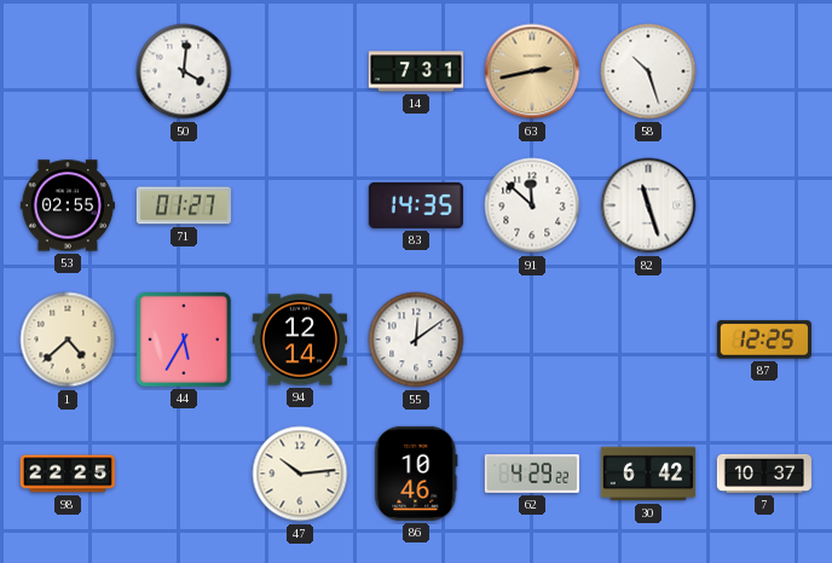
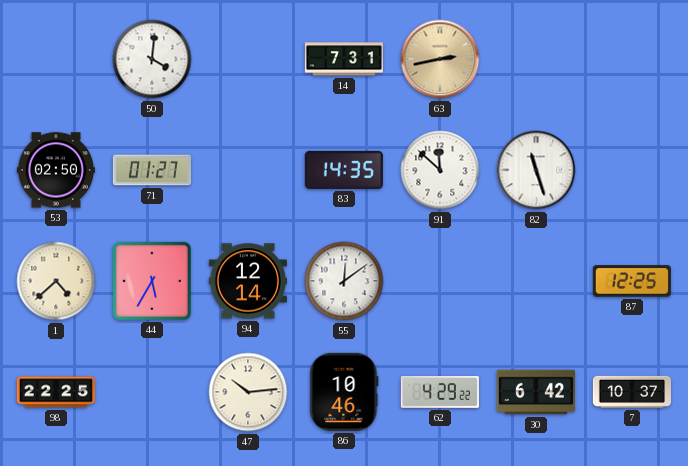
58: 10:27 -> none (648, 71)
53: 02:55 -> 02:50 (56, 170)
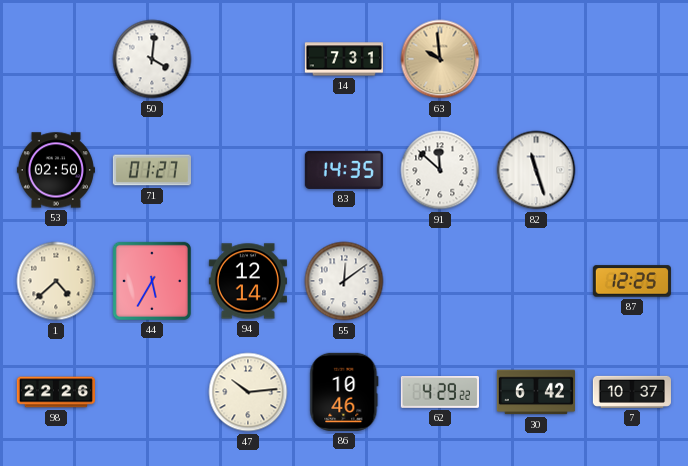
63: 2:43 -> 9:59 (440, 59)
98: 22:25 -> 22:26 (56, 392)
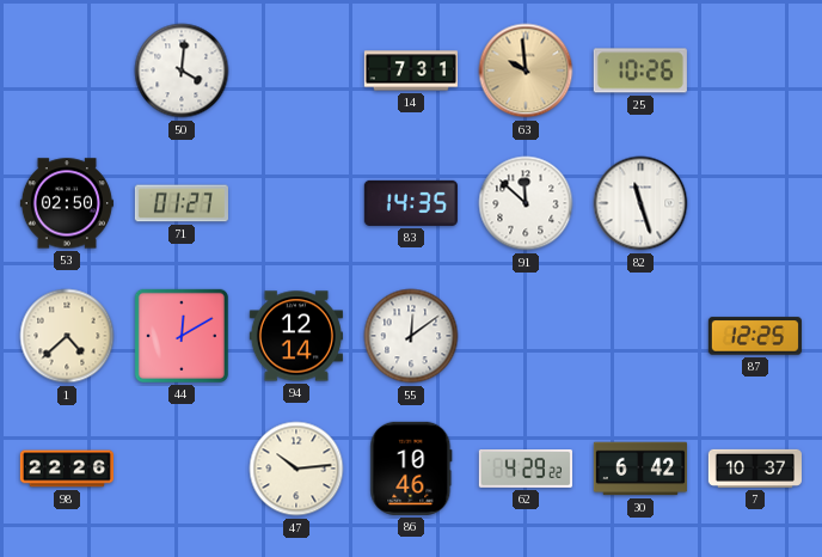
25: none -> 10:26 (640, 71)
44: 5:35 -> 12:10 (182, 336)
